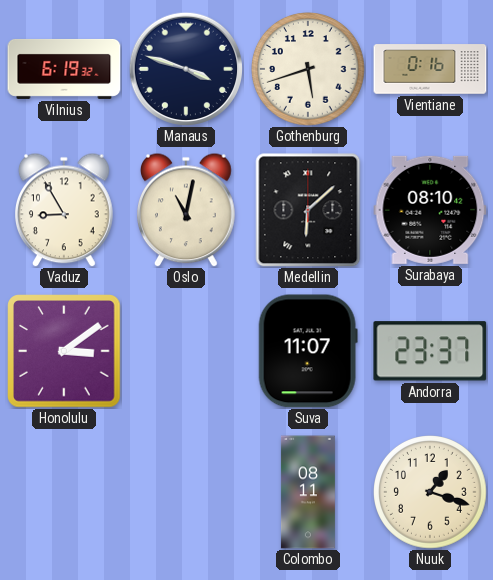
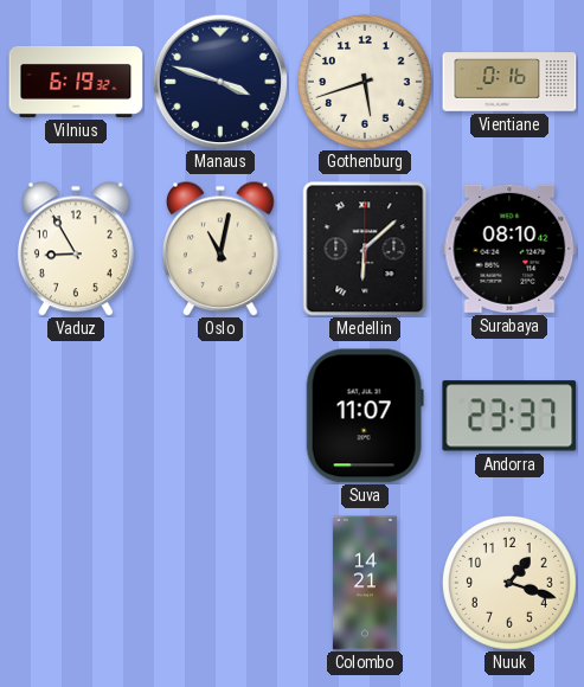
Honolulu: 3:09 -> none (64, 351)
Colombo: 08:11 -> 14:21 (365, 583)
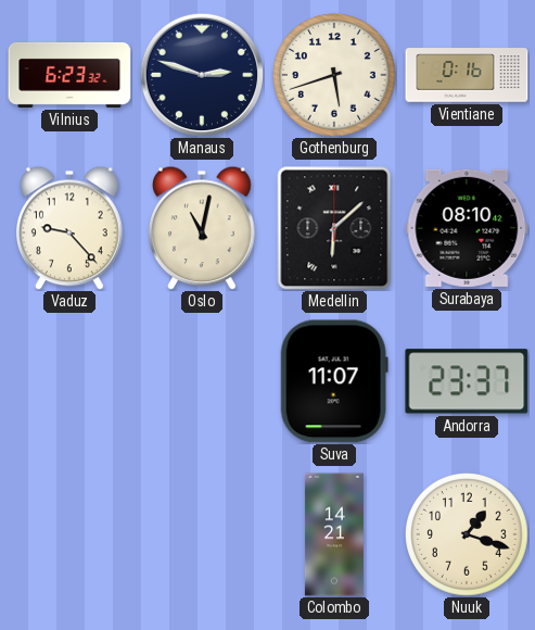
Vilnius: 6:19 -> 6:23 (69, 75)
Manaus: 3:48 -> 2:48 (201, 74)
Vaduz: 8:55 -> 9:23 (71, 228)
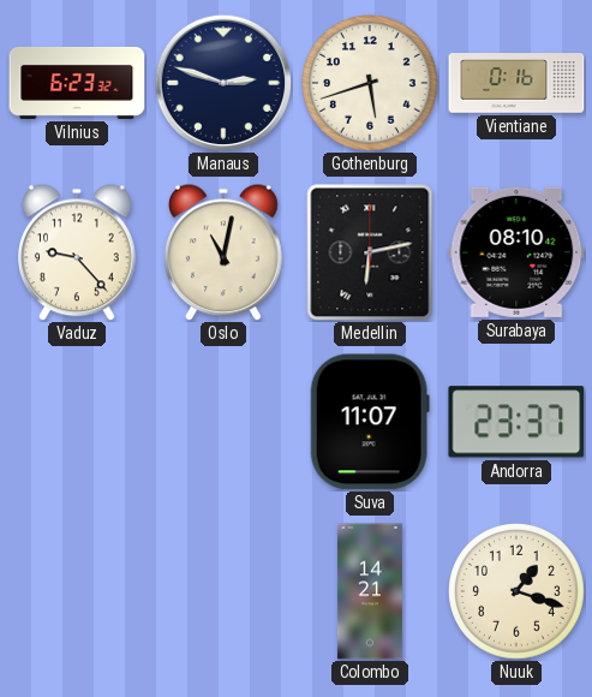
Medellin: 6:08 -> 6:13 (370, 252)
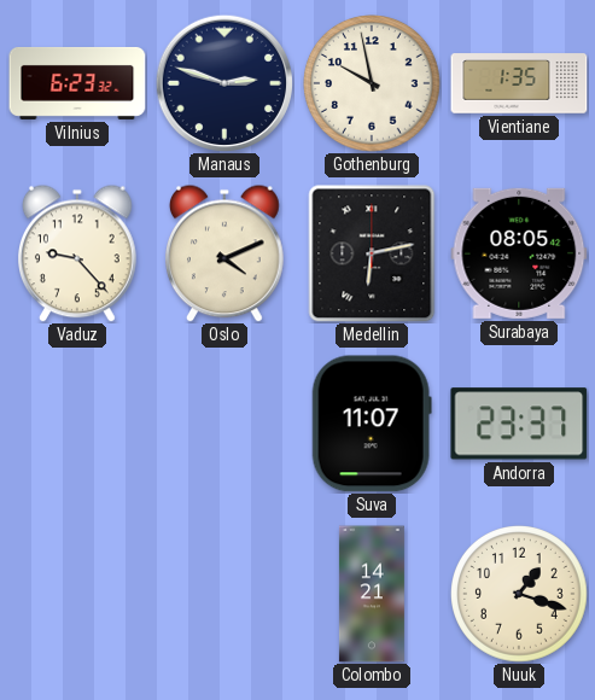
Gothenburg: 5:42 -> 9:58 (373, 84)
Vientiane: 0:16 -> 1:35 (519, 83)
Oslo: 11:02 -> 4:11 (226, 253)
Surabaya: 08:10 -> 08:05 (519, 253)
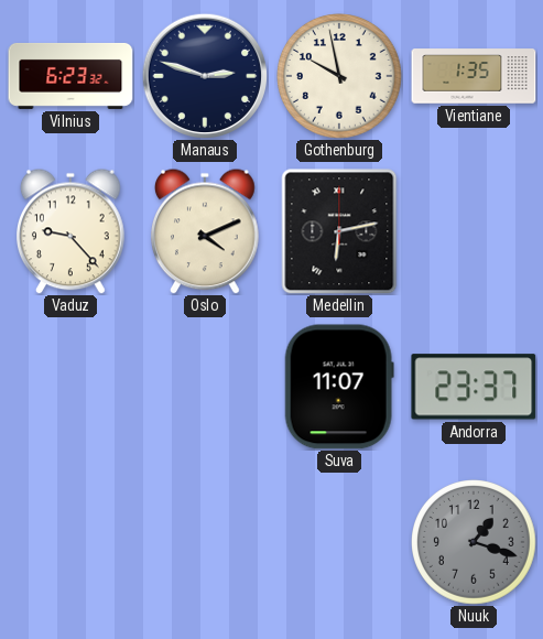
Surabaya: 08:05 -> none (519, 253)
Colombo: 14:21 -> none (372, 594)
Nuuk dial: cream -> grey (475, 543)
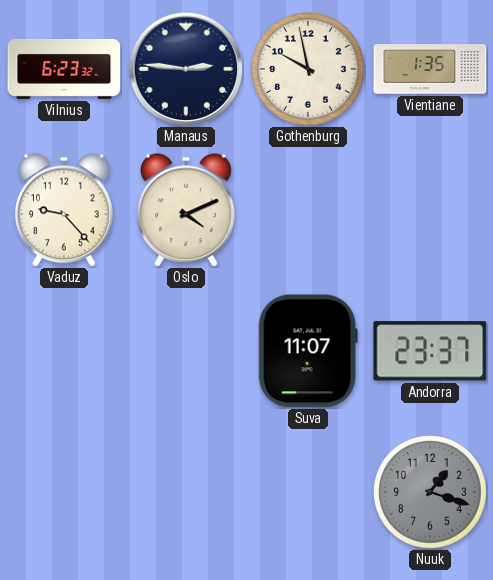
Manaus: 2:48 -> 2:46 (185, 68)
Medellin: 6:13 -> none (339, 231)
